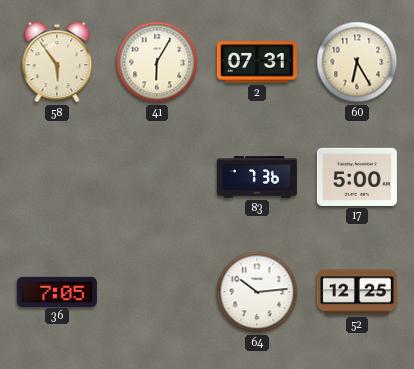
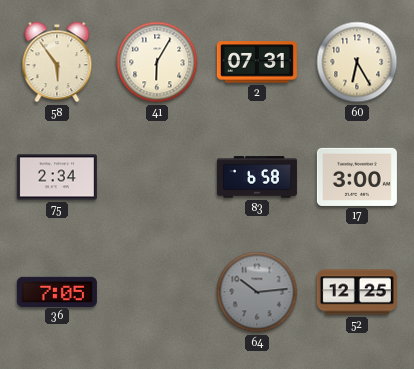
75: none -> 2:34 (57, 177)
83: 7:36 -> 6:58 (257, 177)
17: 5:00 -> 3:00 (357, 177)
64 dial: white -> grey (257, 292)
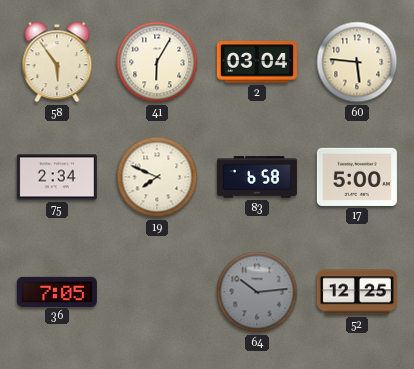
2: 07:31 -> 03:04 (257, 62)
60: 6:25 -> 5:46 (357, 62)
19: none -> 7:49 (157, 177)
17: 3:00 -> 5:00 (357, 177)
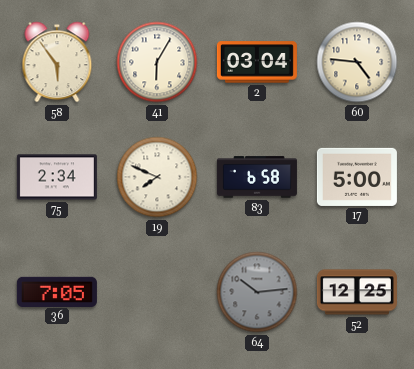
60: 5:46 -> 4:46 (357, 62)
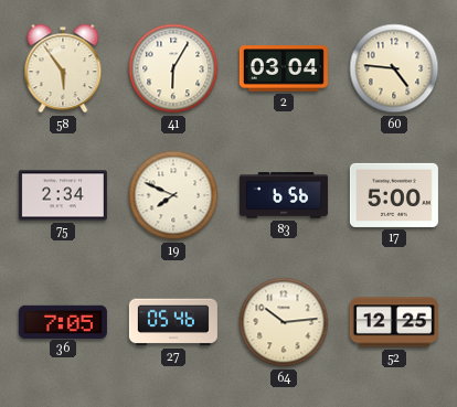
83: 6:58 -> 6:56 (284, 195)
27: none -> 05:46 (173, 322)
64 dial: grey -> cream (284, 322)
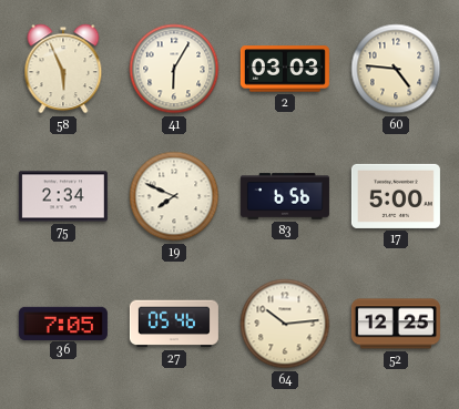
58: 5:54 -> 5:56 (63, 69)
2: 03:04 -> 03:03 (285, 69)
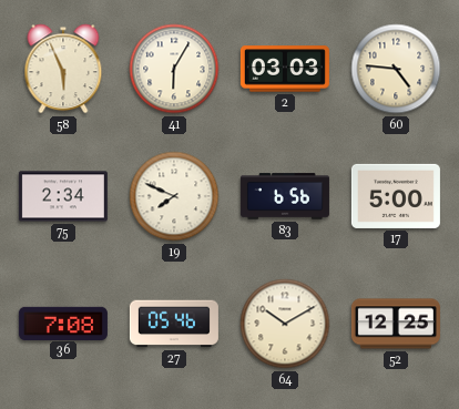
36: 7:05 -> 7:08 (63, 323)
64: 10:14 -> 10:10 (285, 324)
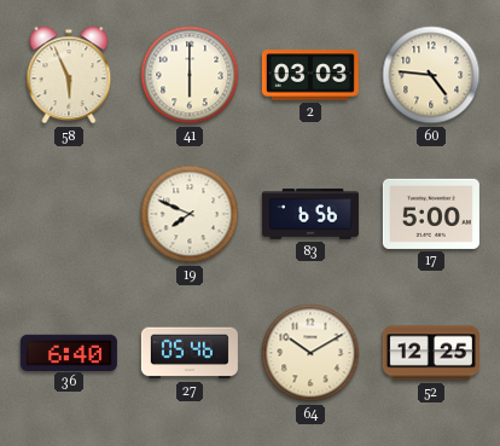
41: 6:05 -> 6:00 (190, 75)
75: 2:34 -> none (63, 196)
36: 7:08 -> 6:40 (69, 352)
